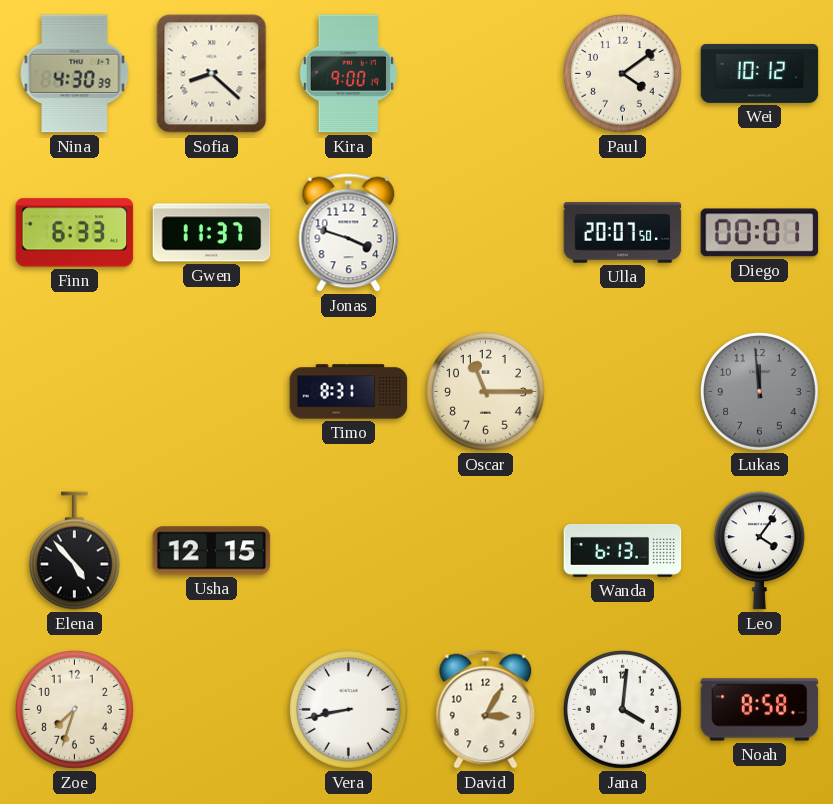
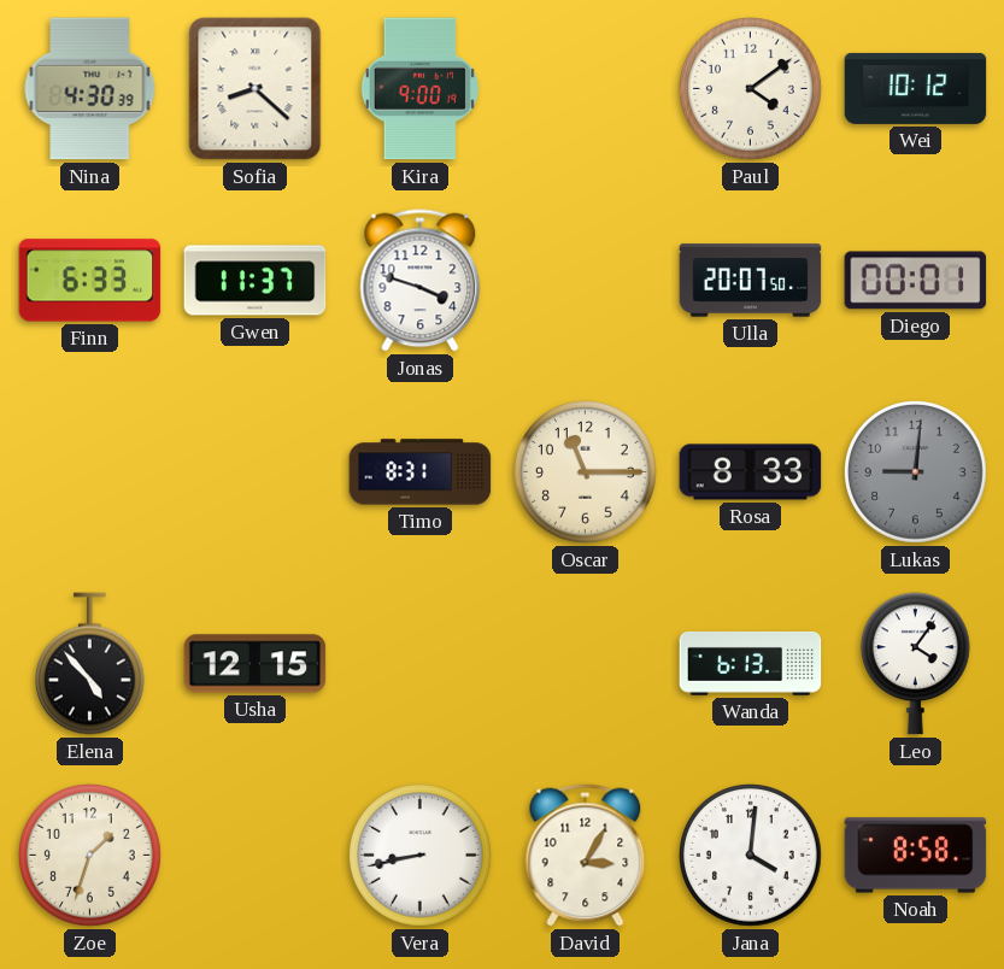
Rosa: none -> 8:33 (751, 472)
Lukas: 11:59 -> 9:01 (916, 472)
Zoe: 7:33 -> 1:33 (90, 856)
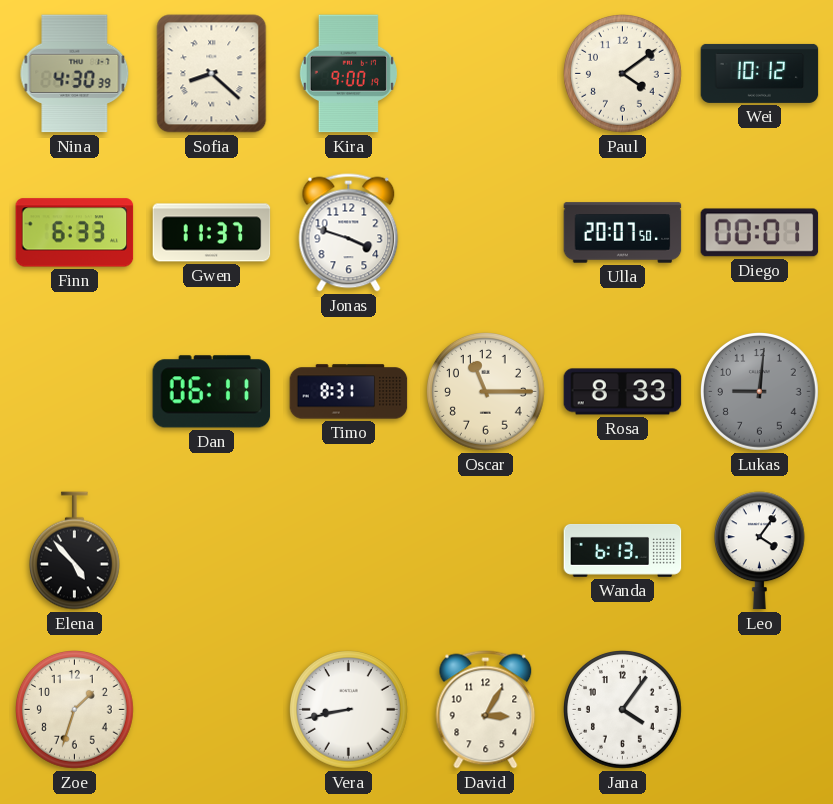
Dan: none -> 06:11 (212, 392)
Usha: 12:15 -> none (256, 664)
Jana: 4:01 -> 4:06 (623, 710)
Noah: 8:58 -> none (916, 856)
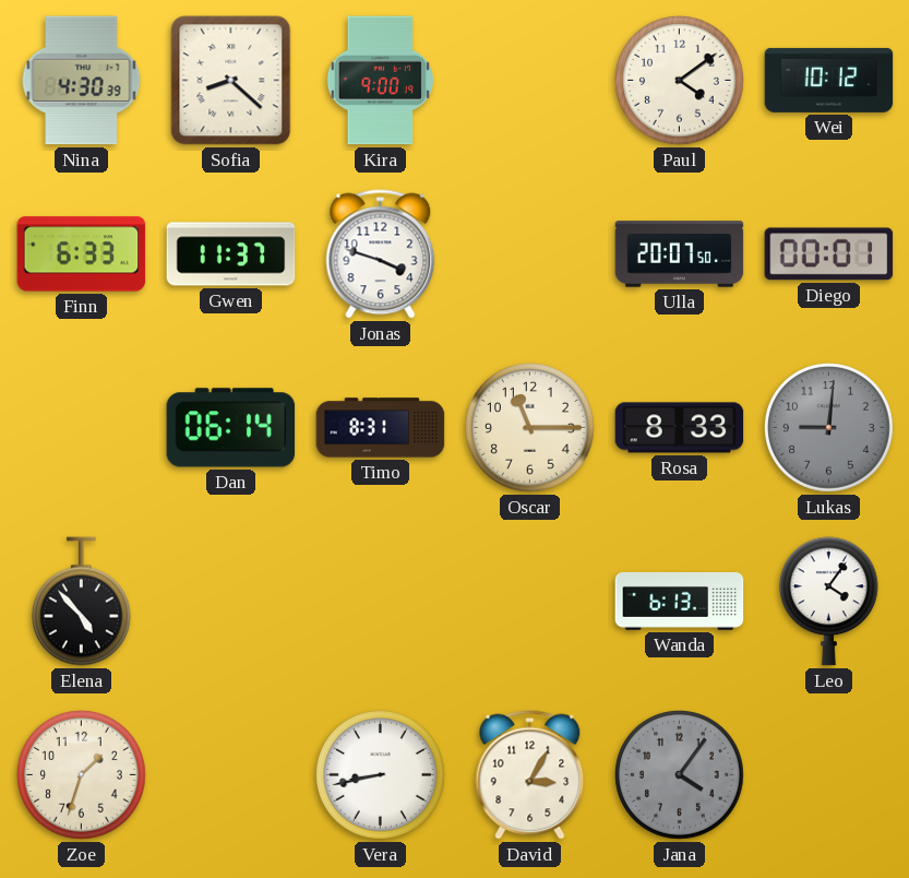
Dan: 06:11 -> 06:14 (231, 428)
Jana dial: white -> grey (680, 775)
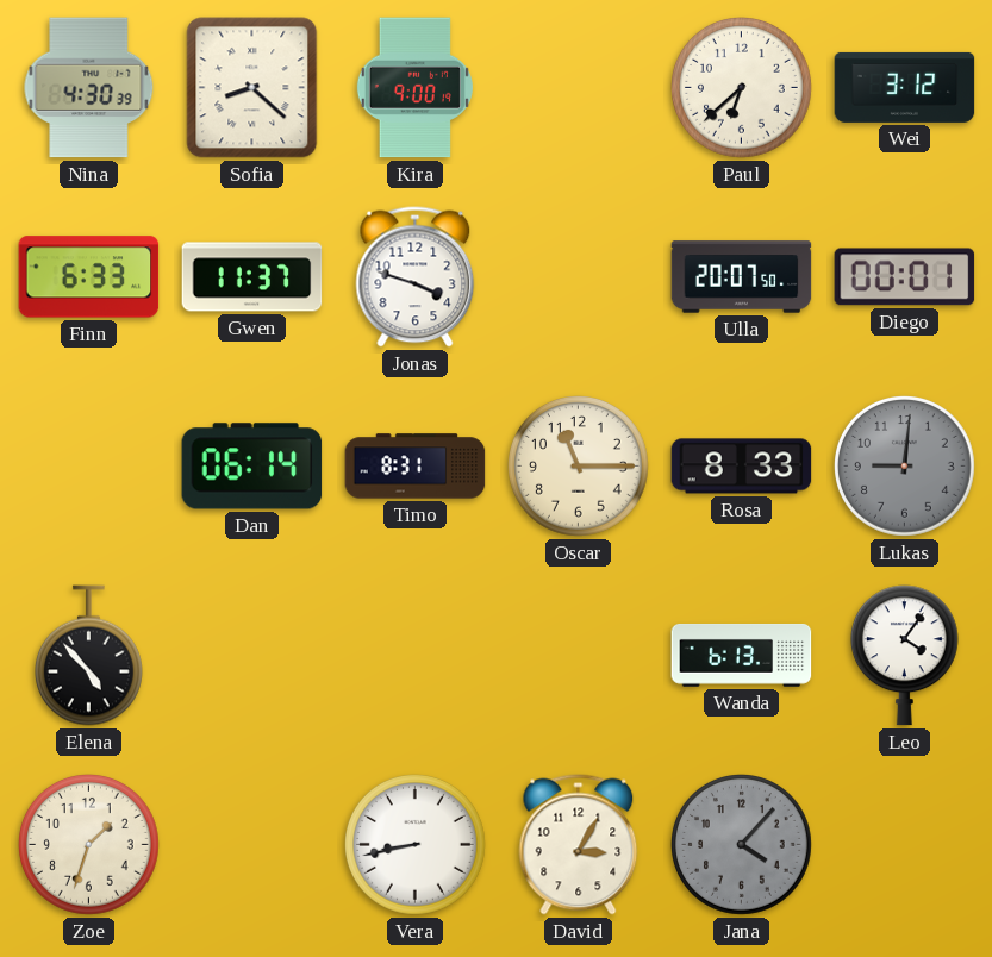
Paul: 4:09 -> 6:38 (742, 88)
Wei: 10:12 -> 3:12 (905, 87)
Jana: 4:06 -> 4:07 (742, 845)
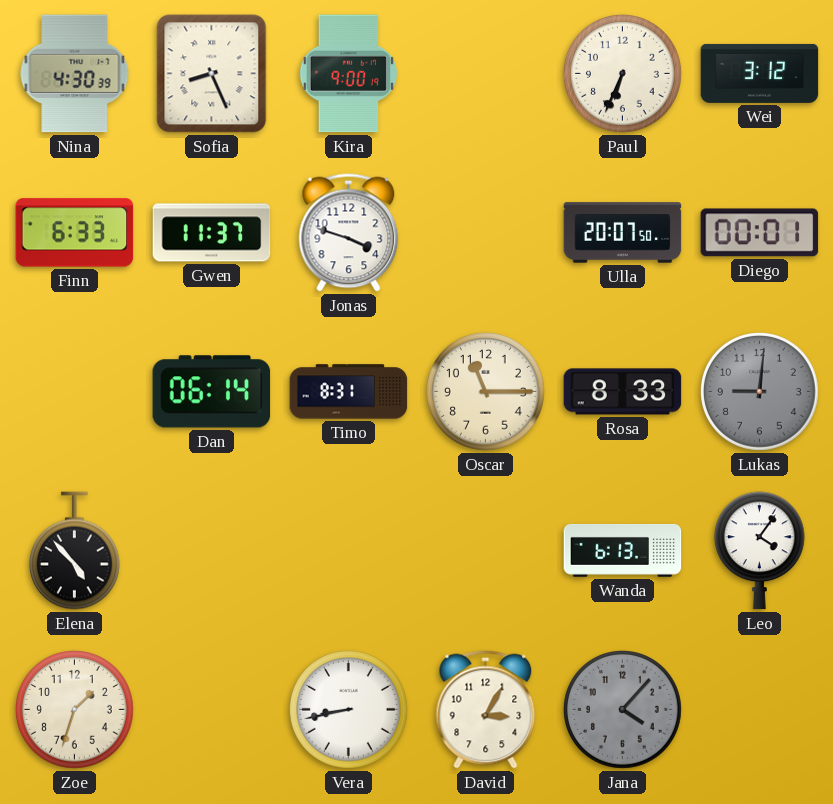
Sofia: 8:22 -> 8:26 (212, 74)
Paul: 6:38 -> 6:34 (623, 74)
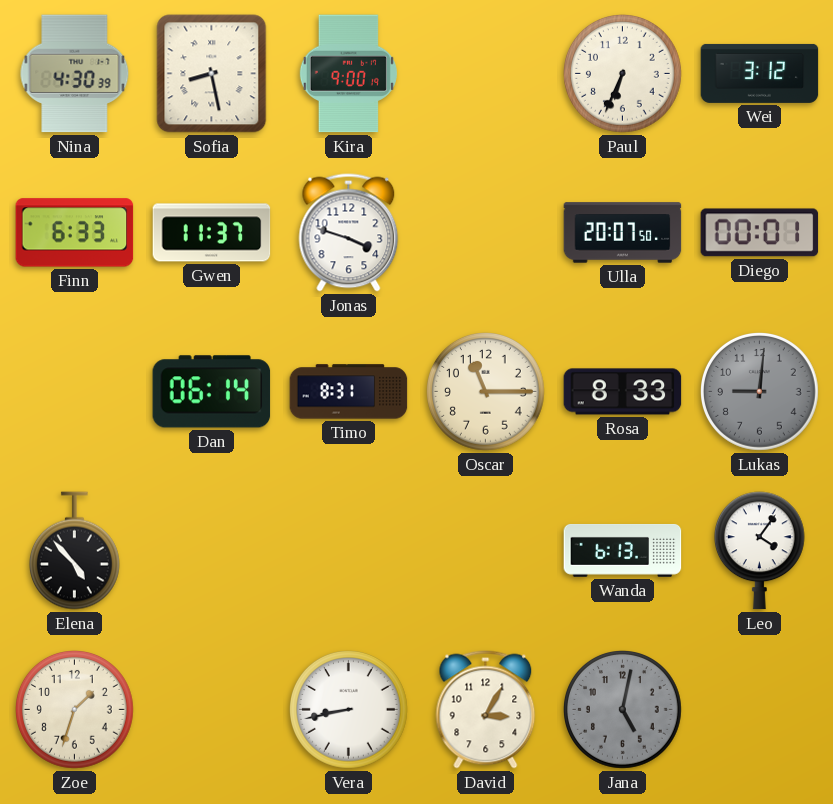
Sofia: 8:26 -> 8:28 (212, 74)
Jana: 4:07 -> 5:02 (623, 710)
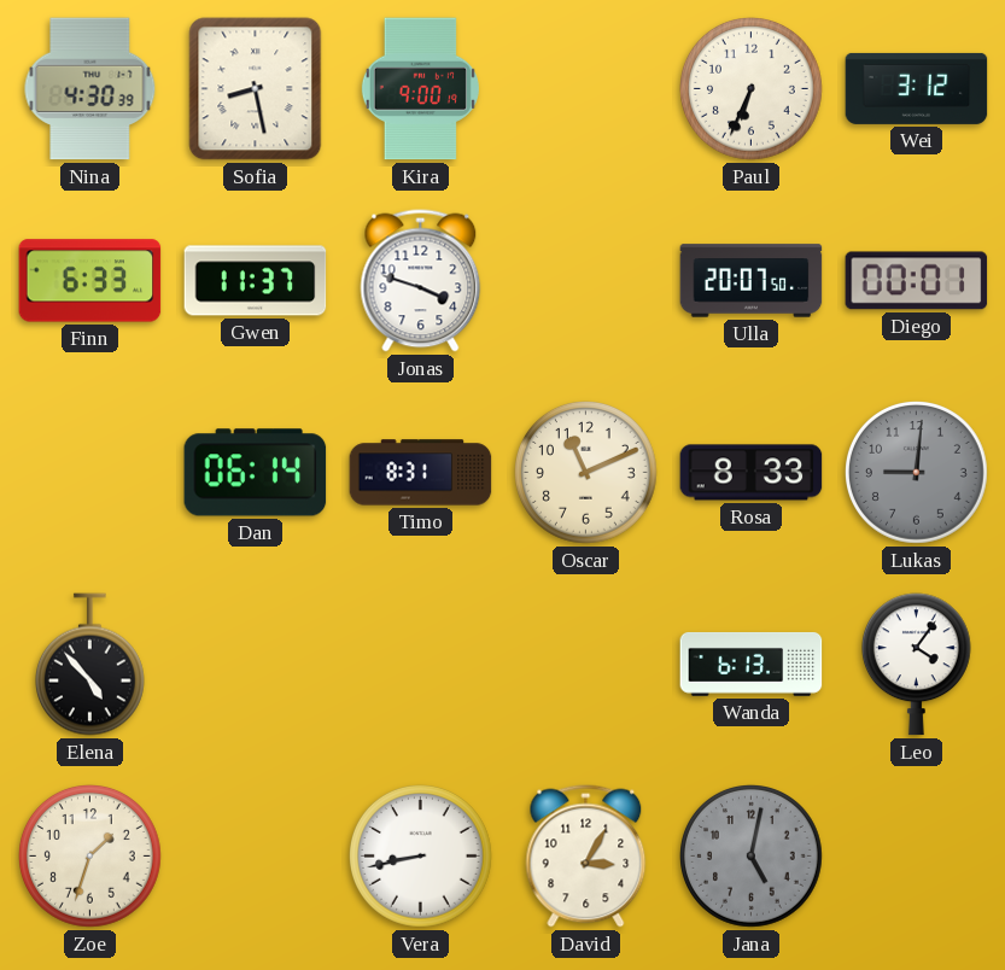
Oscar: 11:15 -> 11:11 (586, 473)
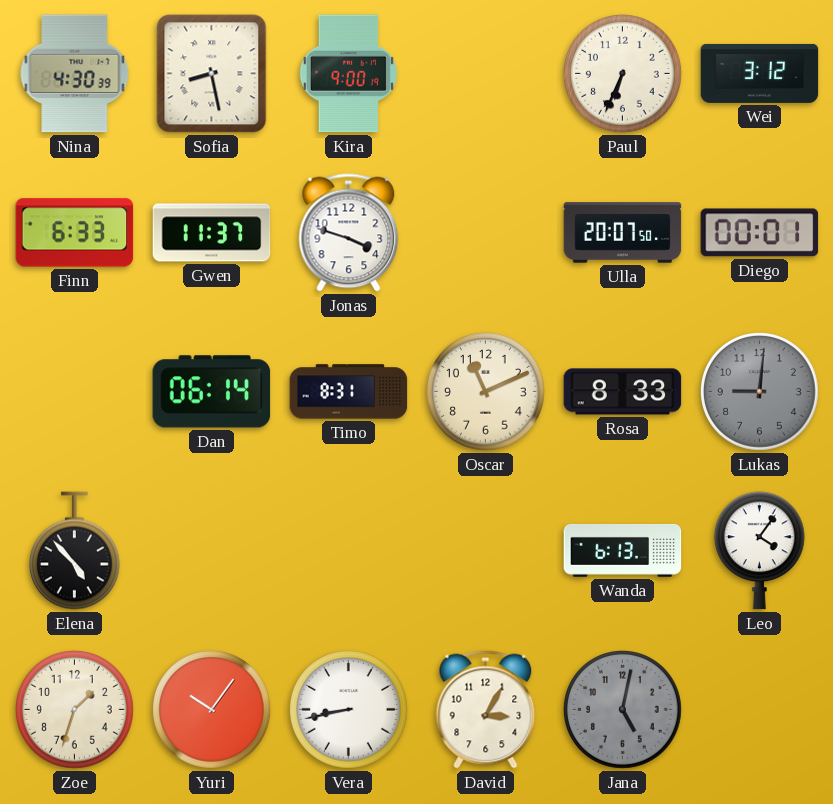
Yuri: none -> 10:06 (212, 710)
